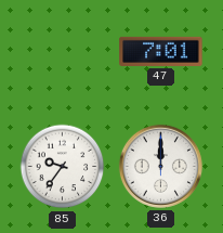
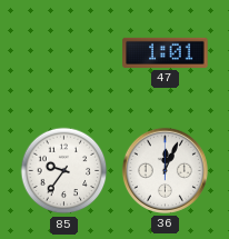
47: 7:01 -> 1:01 (166, 52)
36: 12:00 -> 12:04 (165, 170)
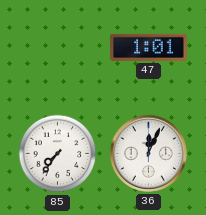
85: 9:36 -> 7:36 (58, 154)
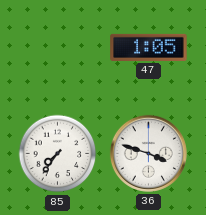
47: 1:01 -> 1:05 (149, 47)
36: 12:04 -> 3:48 (148, 153)
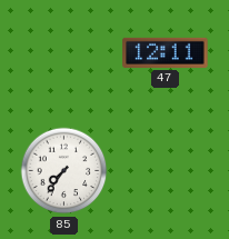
47: 1:05 -> 12:11 (166, 52)
36: 3:48 -> none (148, 153)
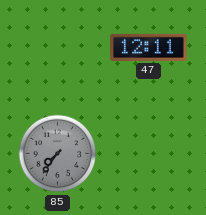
85 dial: white -> grey (58, 154)
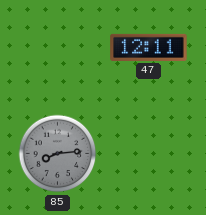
85: 7:36 -> 8:14 (58, 154)
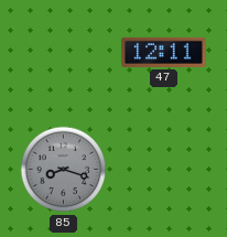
85: 8:14 -> 8:18 (64, 170)
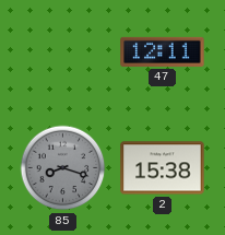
2: none -> 15:38 (163, 168)
